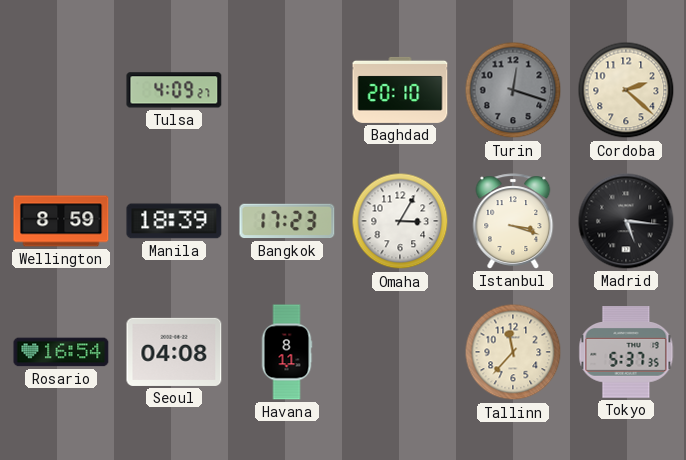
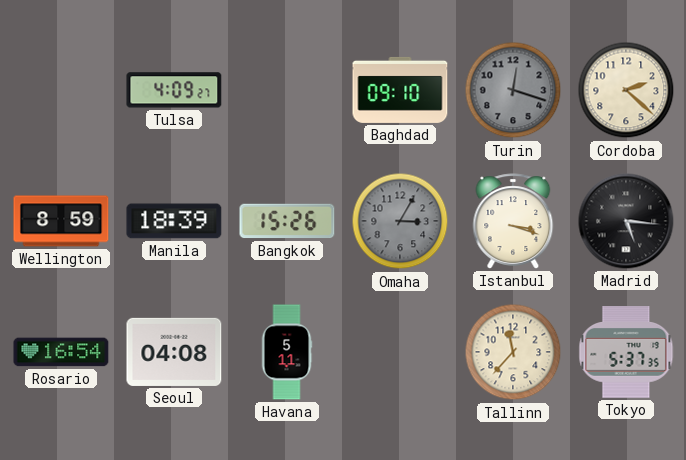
Baghdad: 20:10 -> 09:10 (400, 90)
Bangkok: 17:23 -> 15:26 (287, 221)
Omaha dial: white -> grey (400, 221)
Havana: 8:11 -> 5:11 (287, 352)
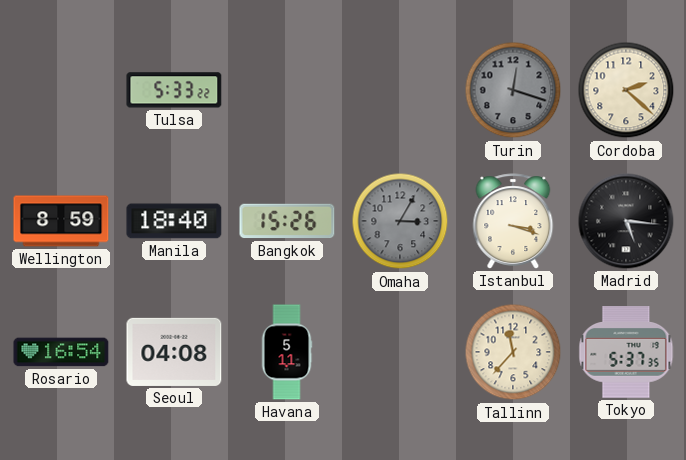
Tulsa: 4:09 -> 5:33 (174, 90)
Baghdad: 09:10 -> none (400, 90)
Manila: 18:39 -> 18:40 (174, 221)
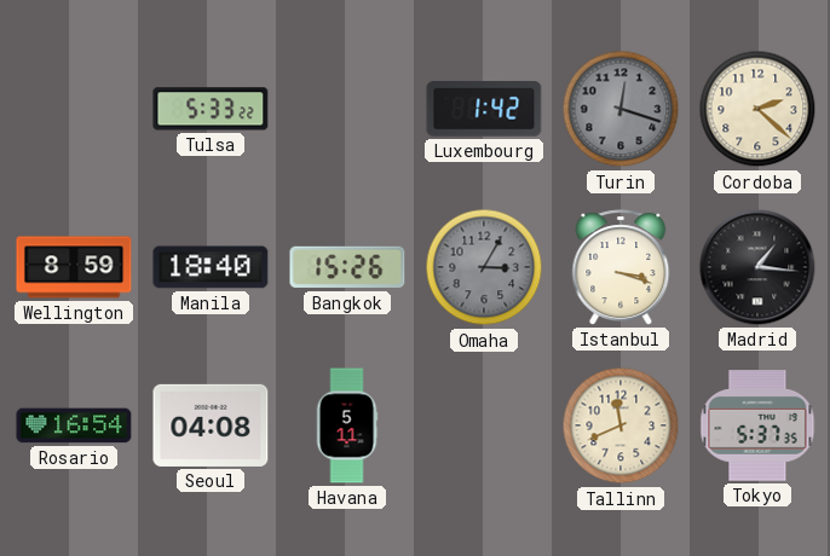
Luxembourg: none -> 1:42 (484, 109)
Madrid: 5:16 -> 1:16 (757, 267)
Tallinn: 11:37 -> 11:41 (621, 425)
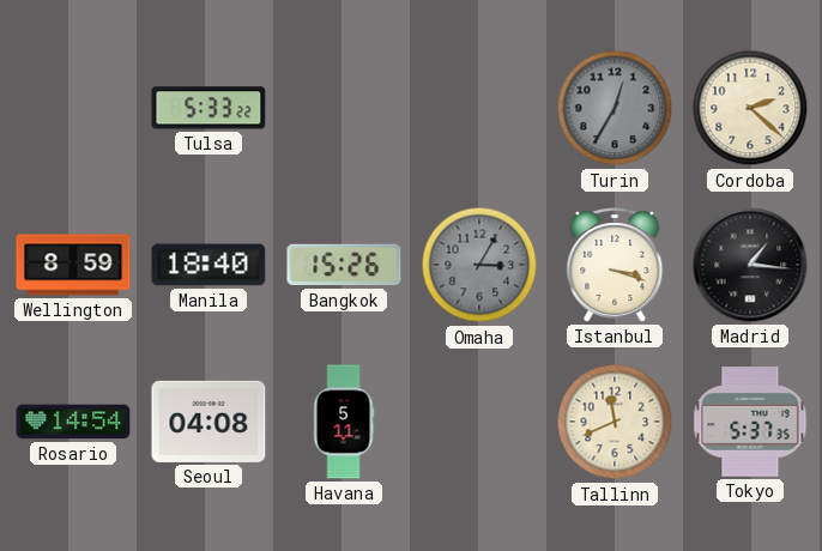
Luxembourg: 1:42 -> none (484, 109)
Turin: 12:18 -> 12:35 (615, 108)
Rosario: 16:54 -> 14:54 (73, 422)
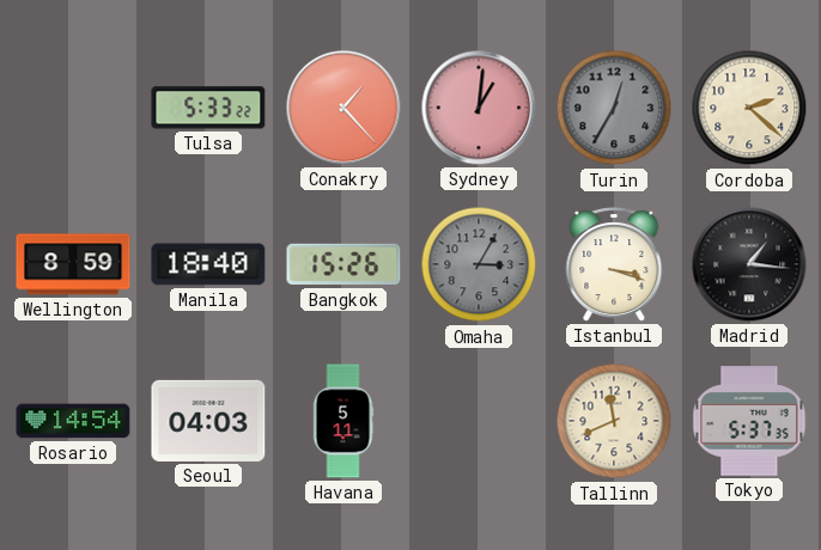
Conakry: none -> 1:23 (343, 108)
Sydney: none -> 1:01 (479, 108)
Seoul: 04:08 -> 04:03 (208, 421)
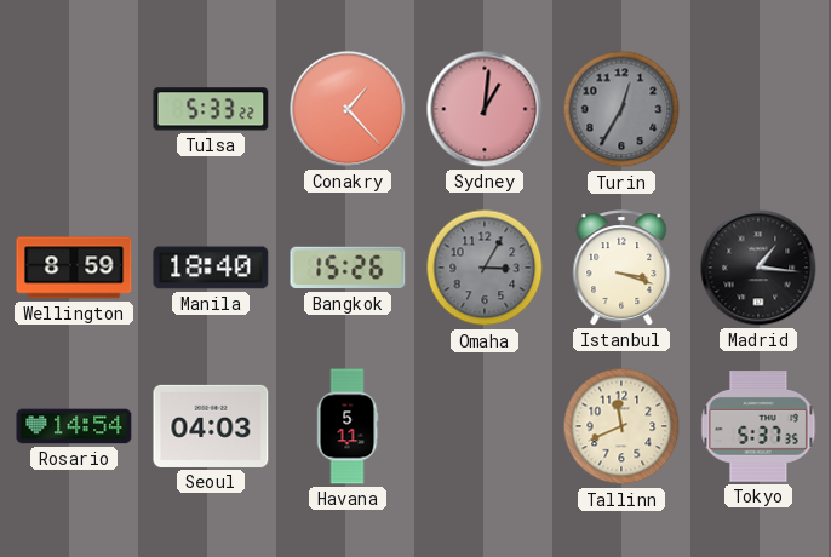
Cordoba: 2:22 -> none (749, 108)
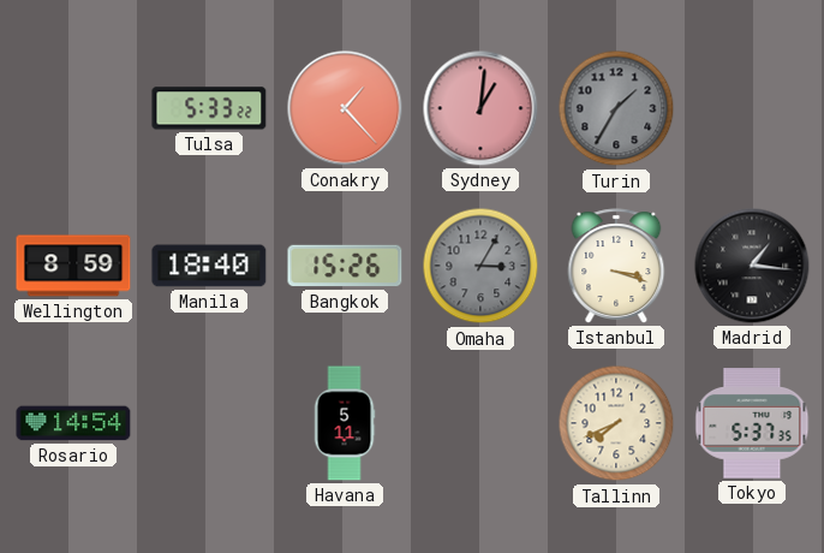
Turin: 12:35 -> 1:35 (616, 108)
Seoul: 04:03 -> none (211, 426)
Tallinn: 11:41 -> 7:41 (616, 423)
